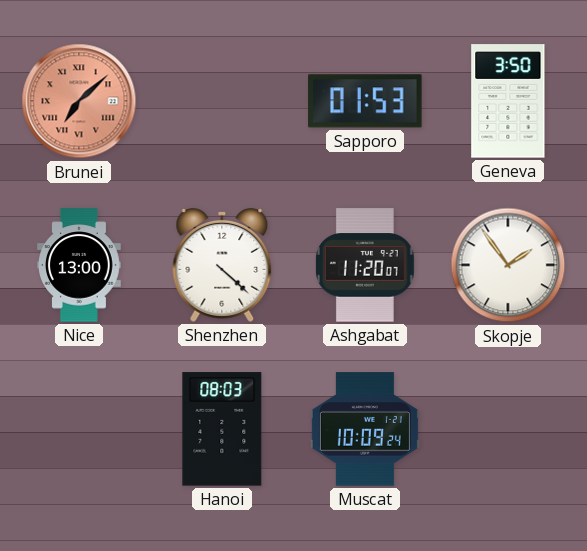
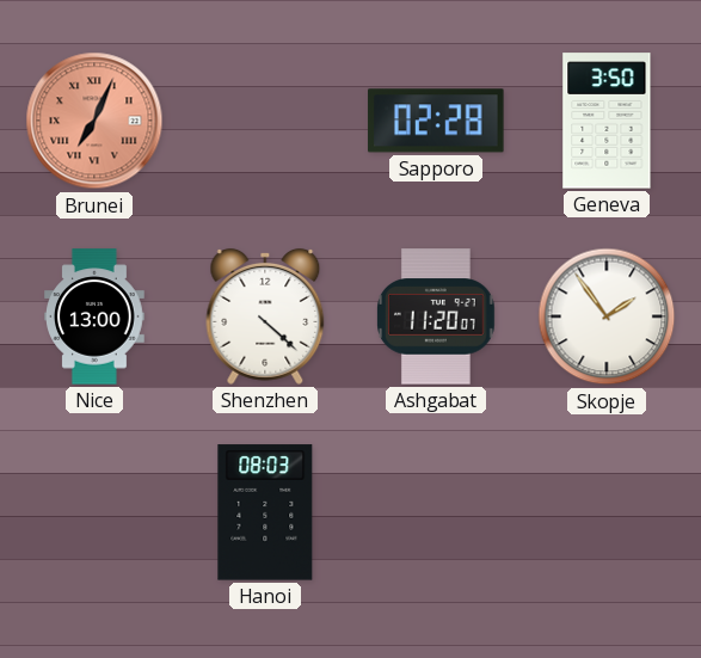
Brunei: 7:08 -> 7:04 (94, 121)
Sapporo: 01:53 -> 02:28 (436, 121)
Muscat: 10:09 -> none (365, 429)
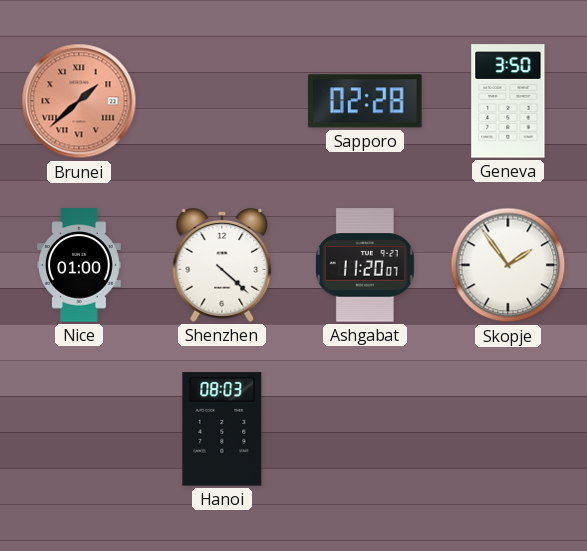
Brunei: 7:04 -> 1:38 (79, 101)
Nice: 13:00 -> 01:00 (80, 265)
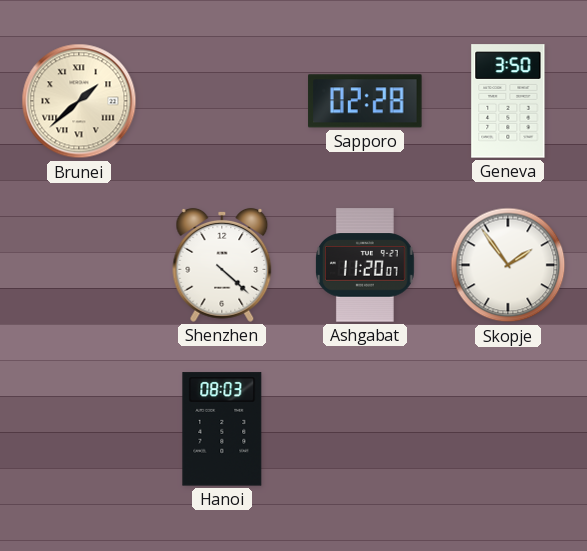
Brunei dial: salmon -> cream (79, 101)
Nice: 01:00 -> none (80, 265)
